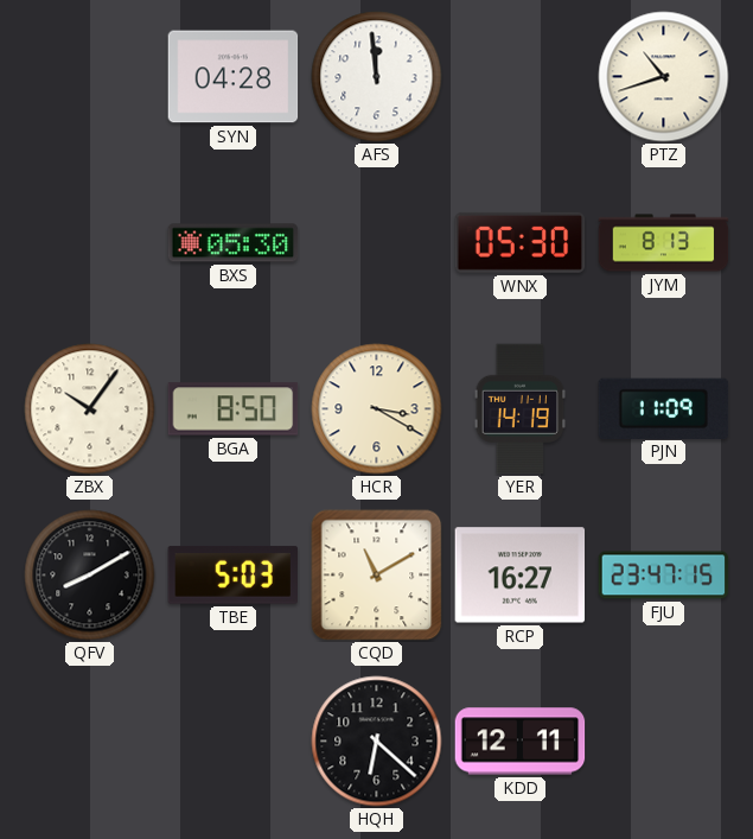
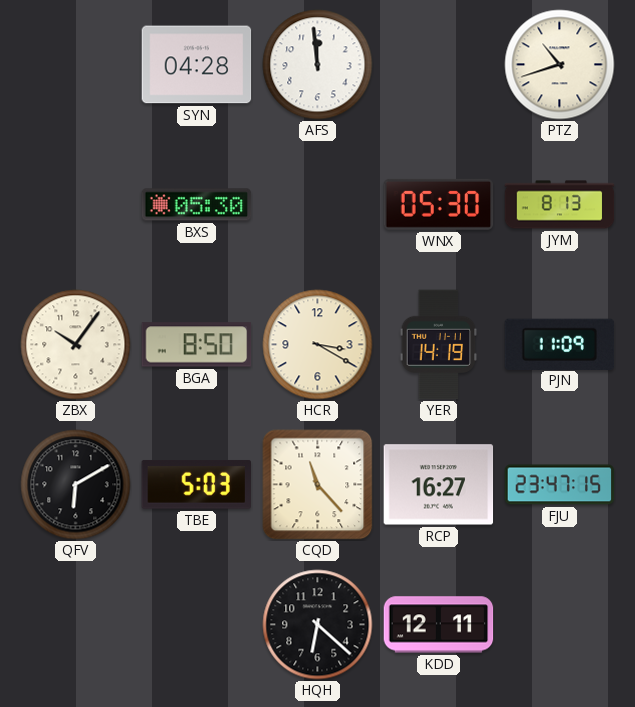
QFV: 8:10 -> 6:10 (76, 485)
CQD: 11:10 -> 11:23 (318, 485)
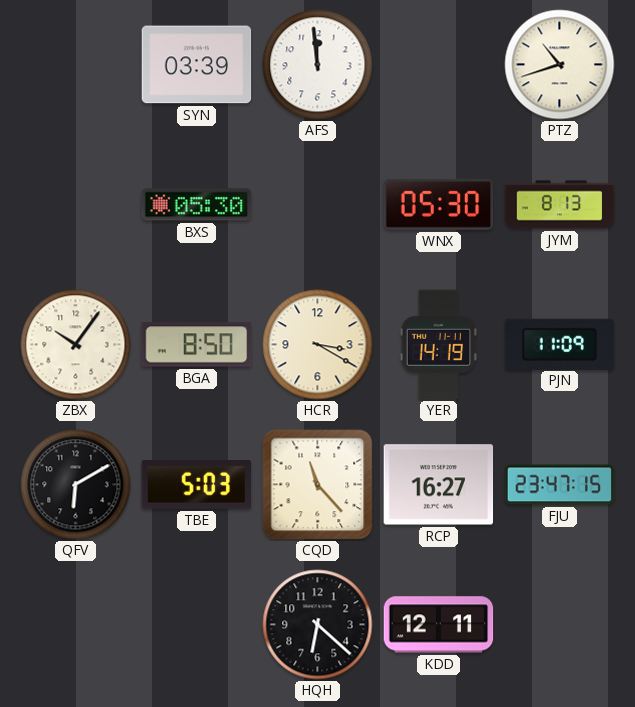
SYN: 04:28 -> 03:39 (197, 65)
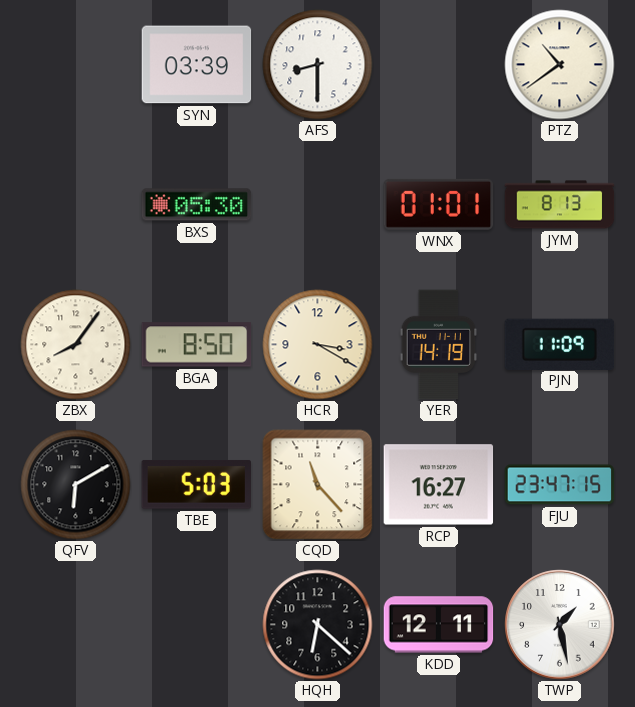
AFS: 11:59 -> 8:30 (318, 65)
PTZ: 10:42 -> 10:39 (560, 65)
WNX: 05:30 -> 01:01 (439, 204)
ZBX: 10:06 -> 8:06 (76, 345)
TWP: none -> 1:28 (560, 625)
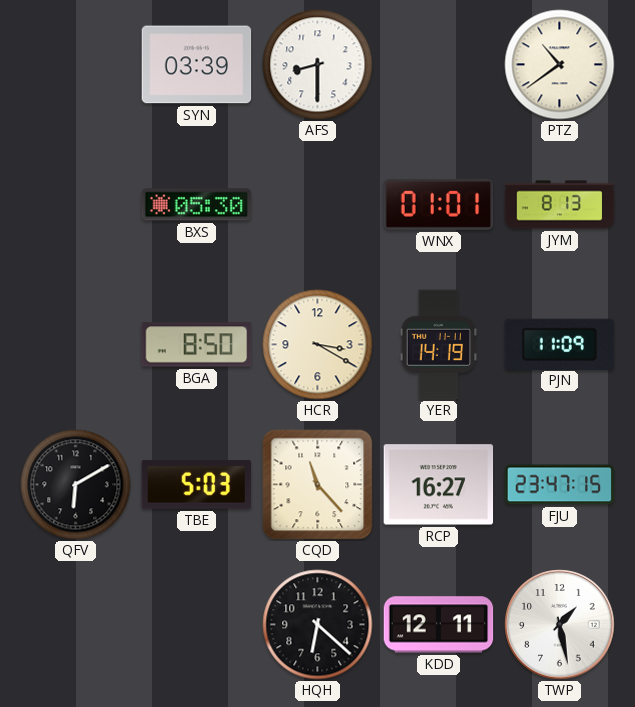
ZBX: 8:06 -> none (76, 345)
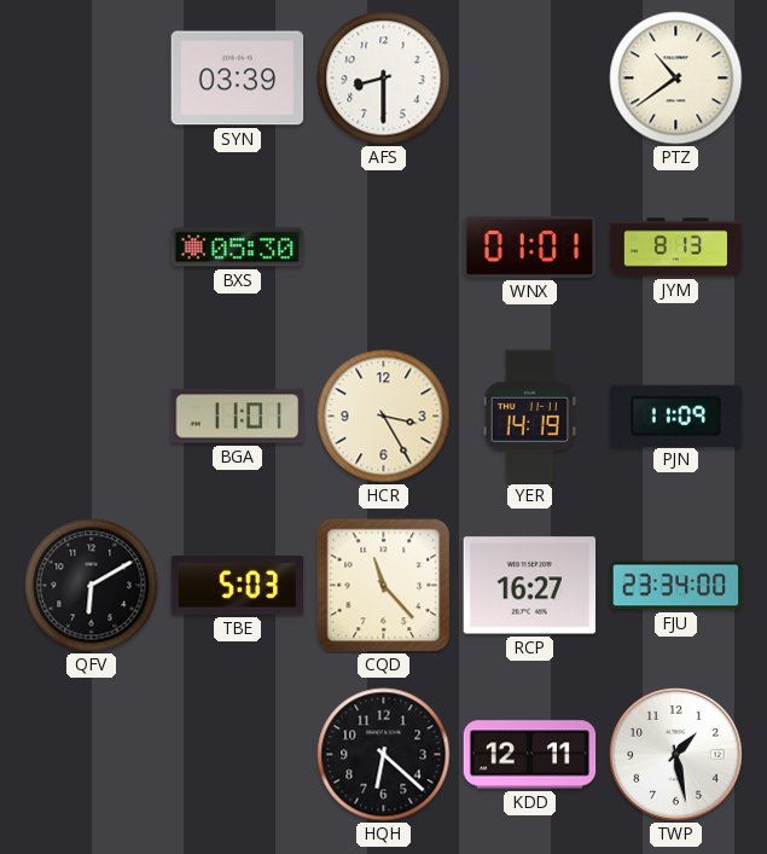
BGA: 8:50 -> 11:01 (238, 417)
HCR: 3:20 -> 3:25 (384, 417)
FJU: 23:47 -> 23:34 (676, 586)
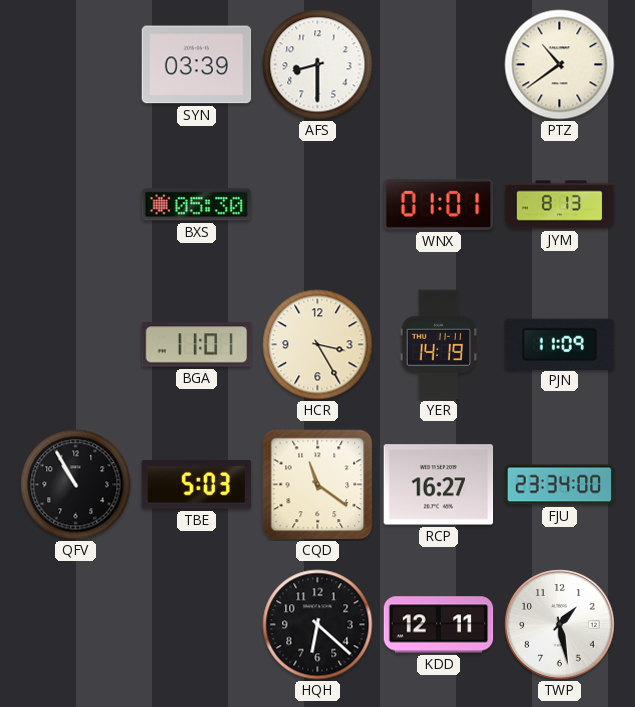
QFV: 6:10 -> 10:55 (76, 485)
CQD: 11:23 -> 11:21 (318, 485)
